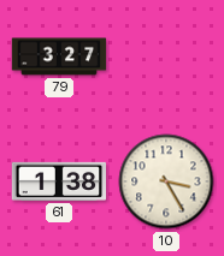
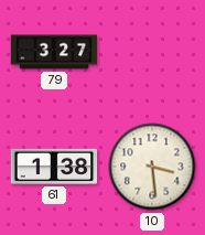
10: 3:25 -> 3:29 (152, 167)
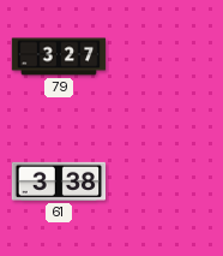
61: 1:38 -> 3:38 (59, 181)
10: 3:29 -> none (152, 167)
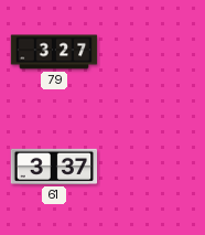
61: 3:38 -> 3:37 (54, 167)
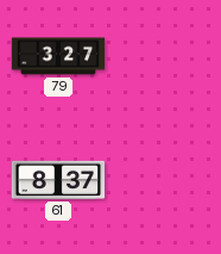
61: 3:37 -> 8:37 (58, 180)
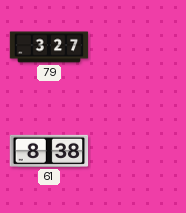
61: 8:37 -> 8:38 (49, 151)
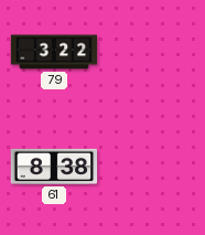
79: 3:27 -> 3:22 (54, 52)
